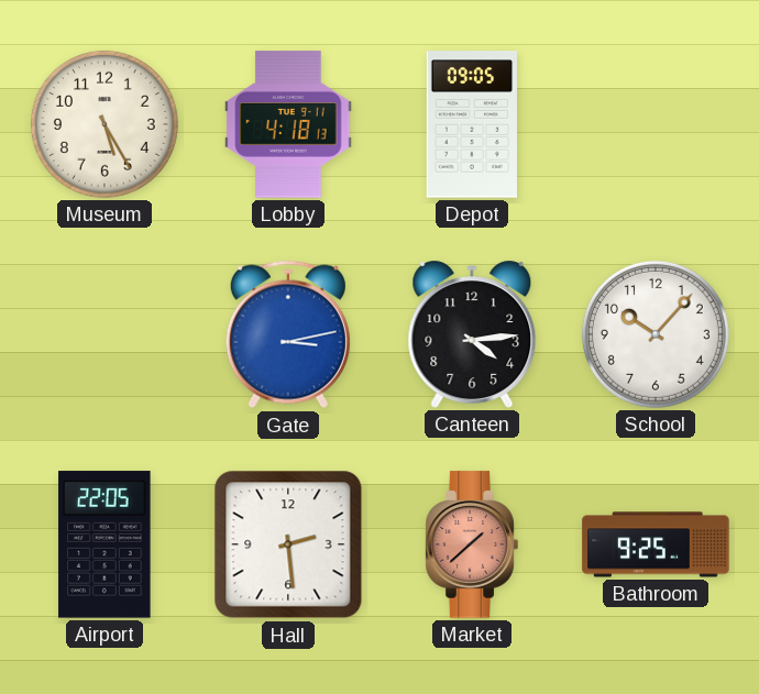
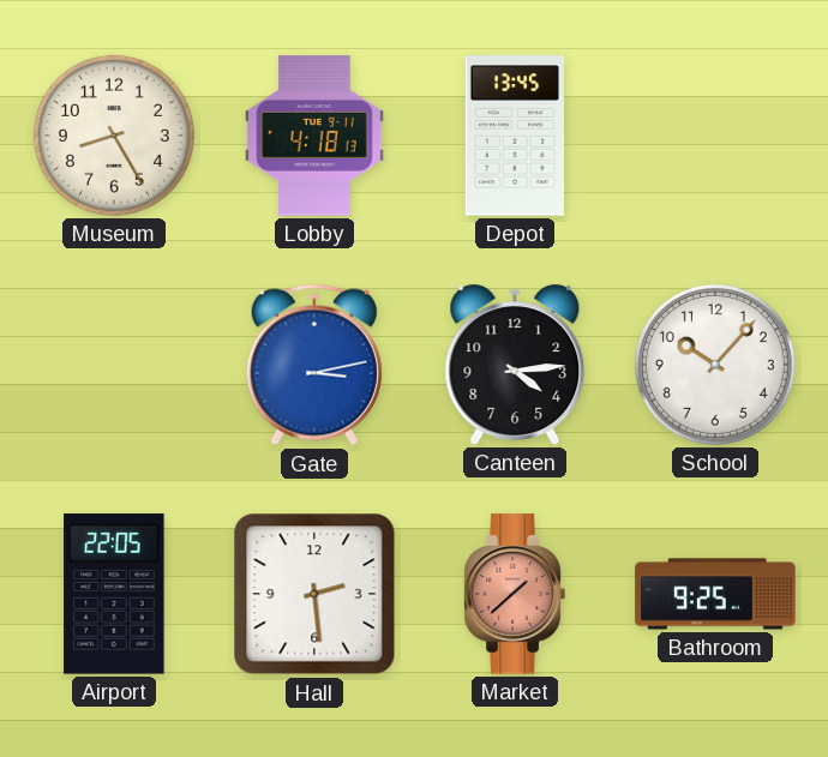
Museum: 5:25 -> 8:25 (114, 136)
Depot: 09:05 -> 13:45 (514, 136)
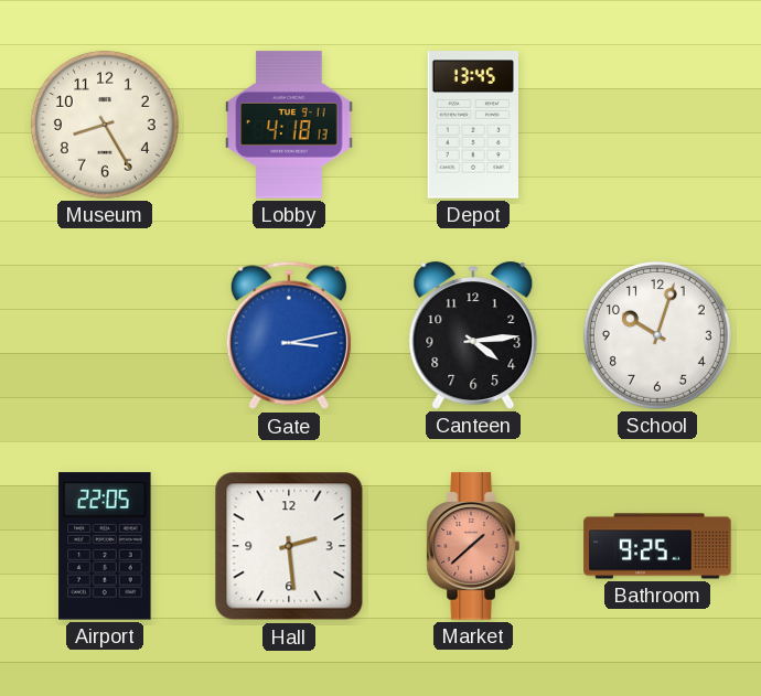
School: 10:07 -> 10:03 (657, 335)
